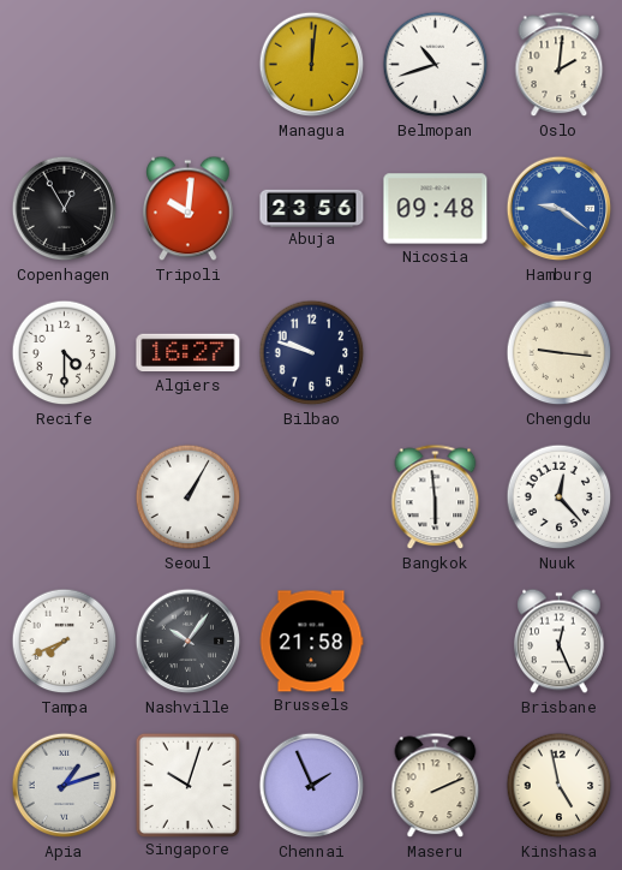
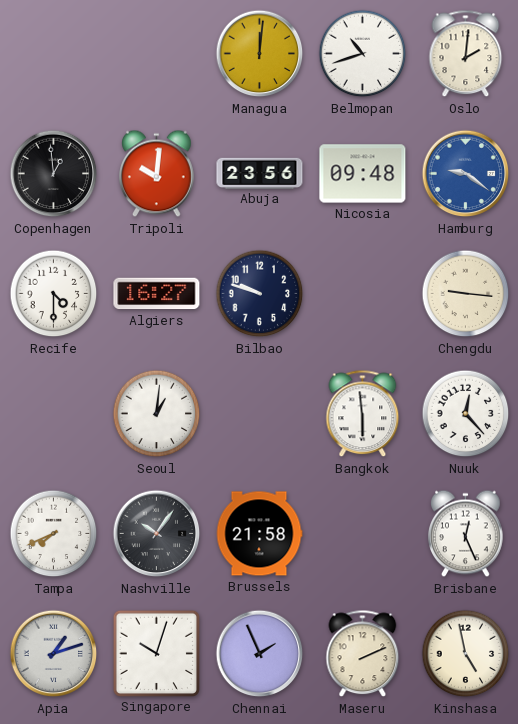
Copenhagen: 12:55 -> 12:59 (54, 174)
Seoul: 1:05 -> 1:01 (157, 414)
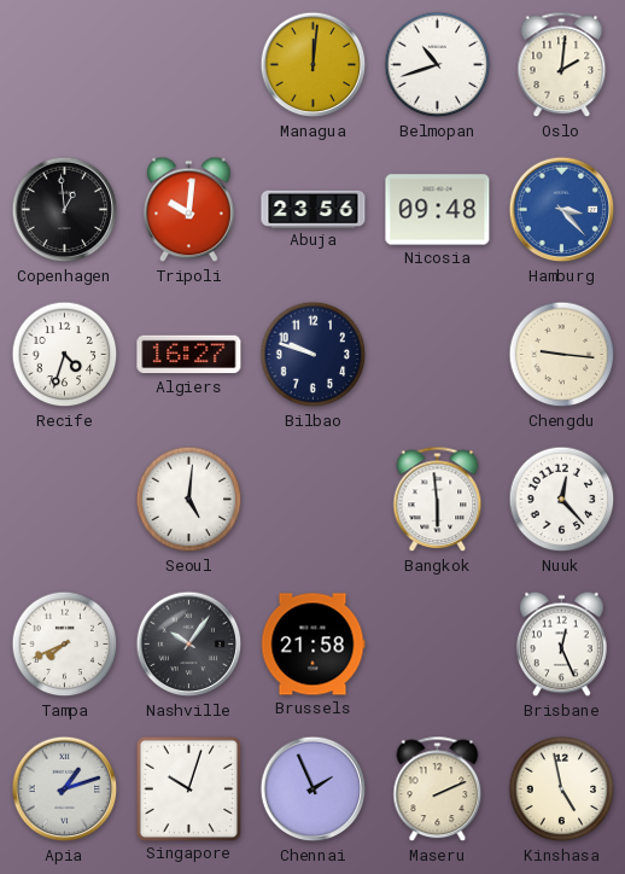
Hamburg: 9:21 -> 3:23 (562, 210)
Recife: 4:30 -> 4:33 (65, 355)
Seoul: 1:01 -> 5:01 (189, 500)
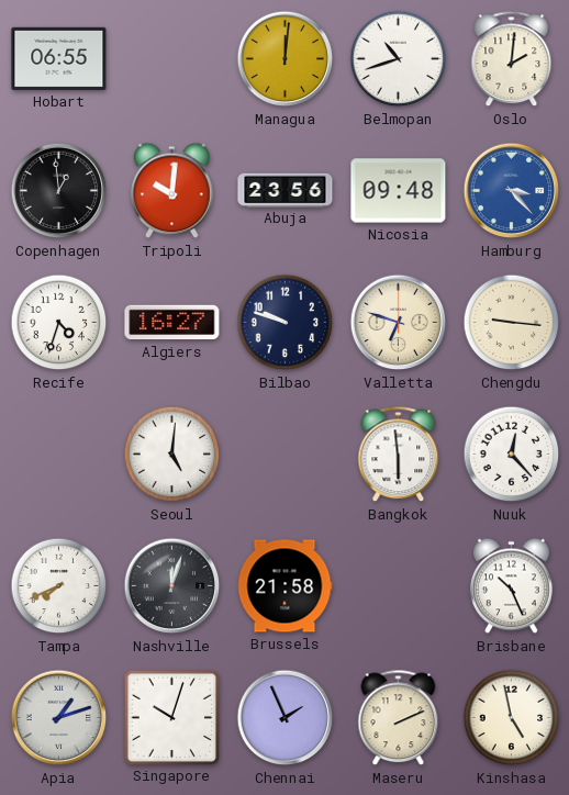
Hobart: none -> 06:55 (59, 58)
Valletta: none -> 6:48 (399, 323)
Nashville: 10:06 -> 12:03 (172, 586)
Brisbane: 12:26 -> 10:26 (512, 586)
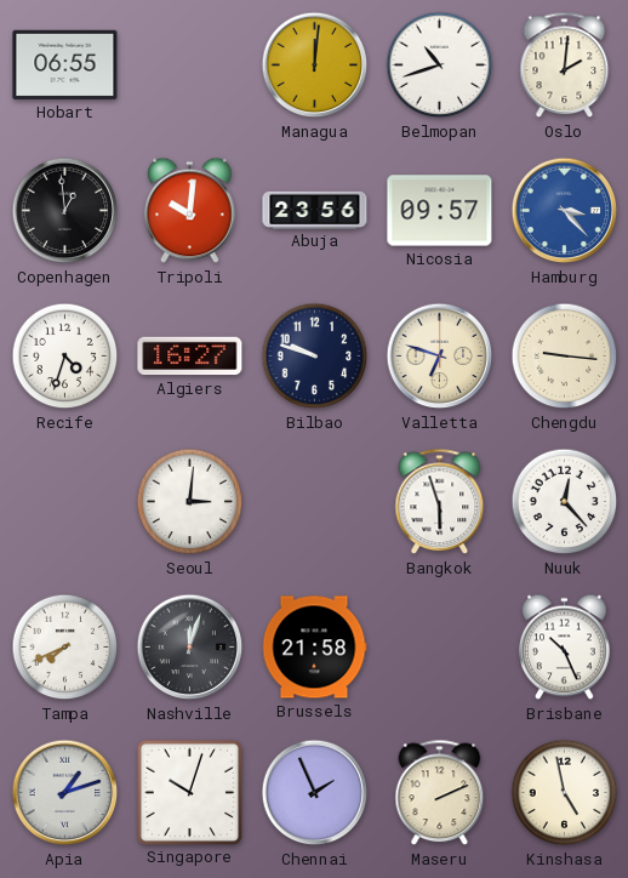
Nicosia: 09:48 -> 09:57 (440, 211)
Seoul: 5:01 -> 3:01 (190, 502)
Bangkok: 5:59 -> 5:57 (440, 502)
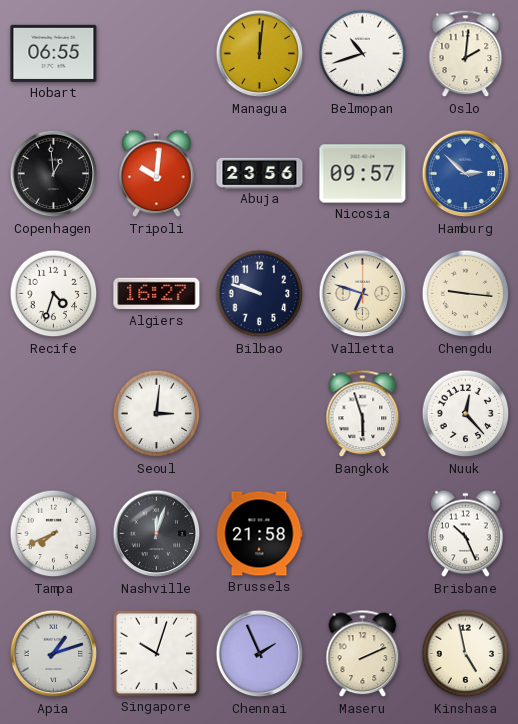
Hamburg: 3:23 -> 2:52 (466, 174)
